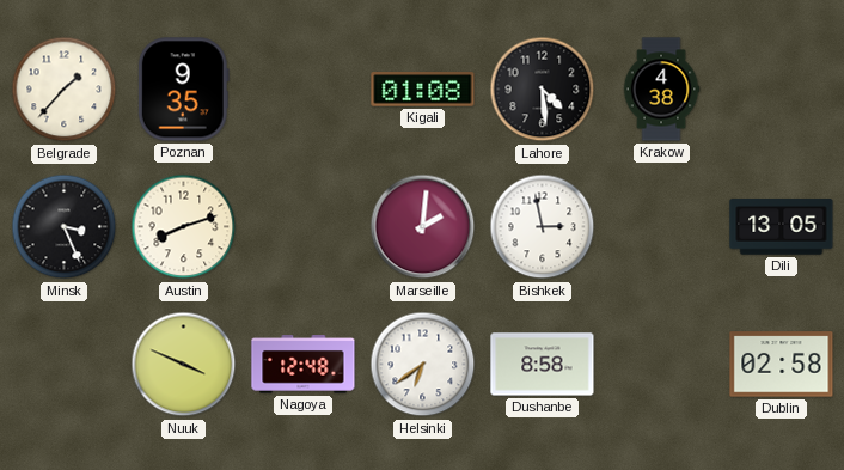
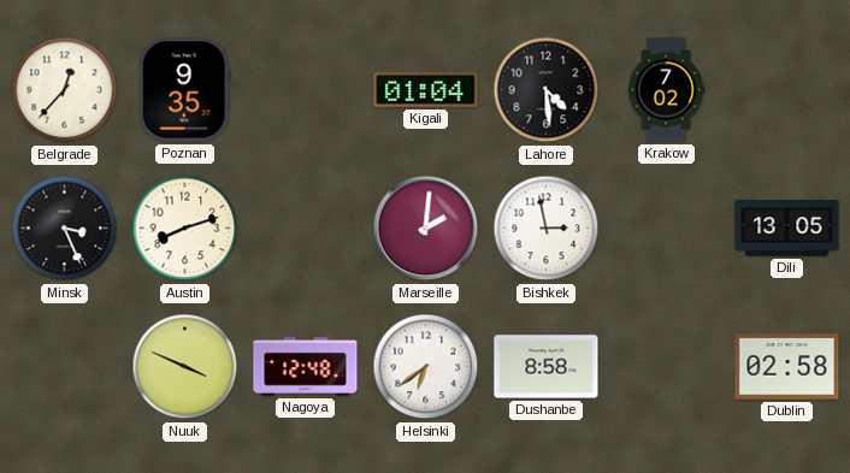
Belgrade: 1:37 -> 12:37 (65, 90)
Kigali: 01:08 -> 01:04 (426, 90)
Krakow: 4:38 -> 7:02 (666, 90)
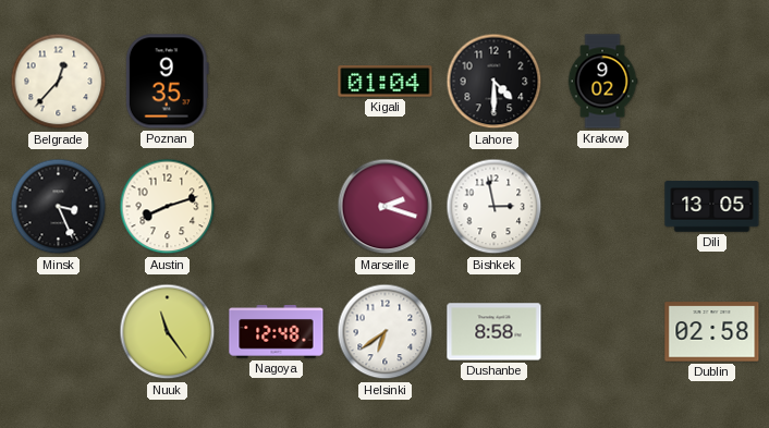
Lahore: 4:29 -> 4:30 (495, 82)
Krakow: 7:02 -> 9:02 (602, 82)
Marseille: 2:01 -> 2:18 (386, 207)
Nuuk: 3:49 -> 11:24 (168, 332)
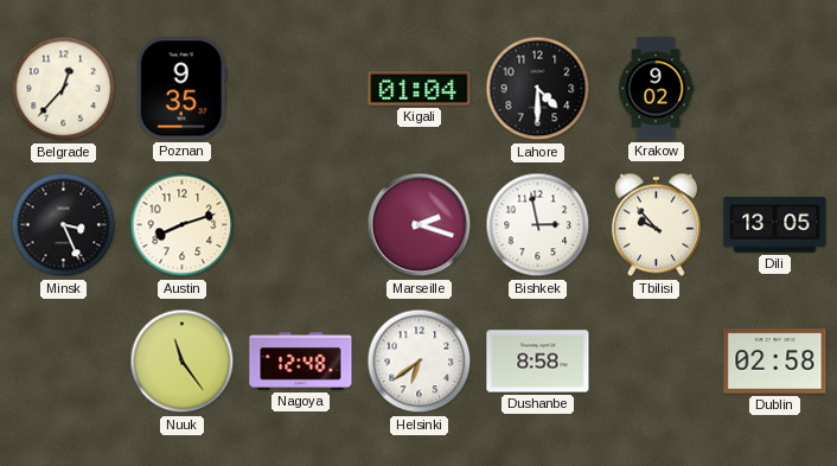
Tbilisi: none -> 9:53 (656, 225)
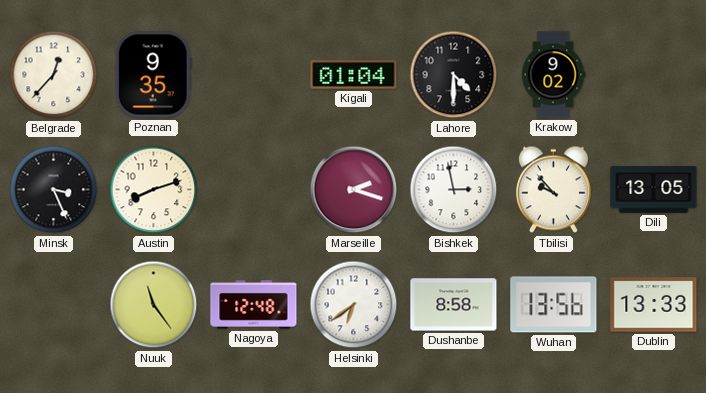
Wuhan: none -> 13:56 (554, 305)
Dublin: 02:58 -> 13:33 (654, 305)
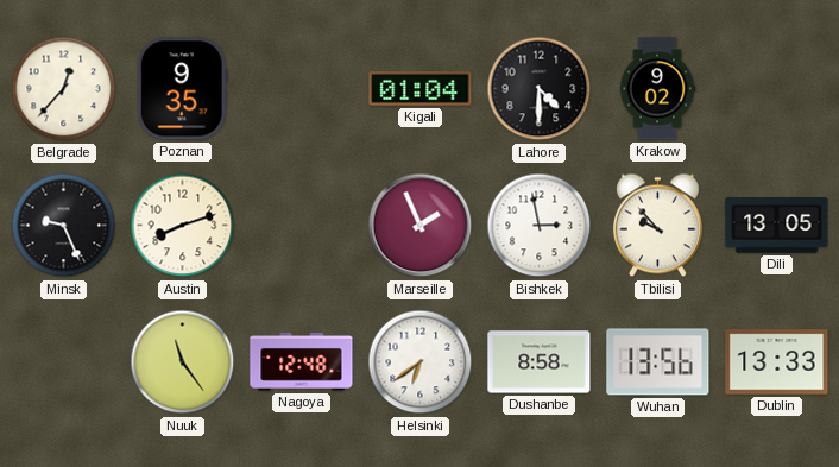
Minsk: 3:26 -> 9:26 (64, 226)
Marseille: 2:18 -> 1:56 (421, 226)
